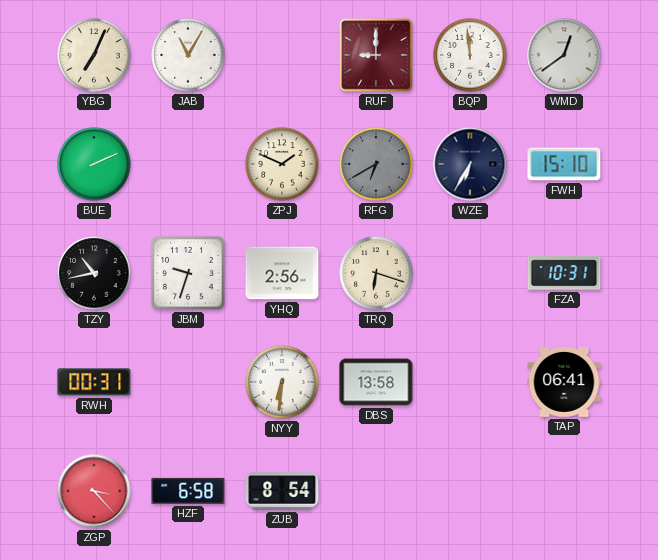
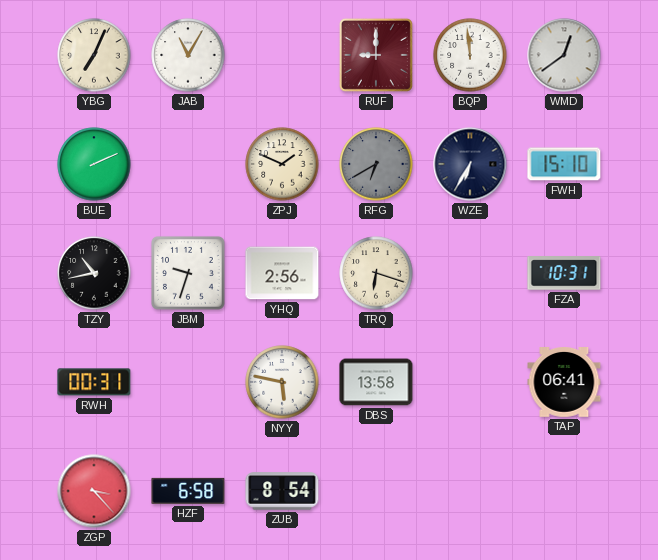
NYY: 6:31 -> 5:47 (282, 382)
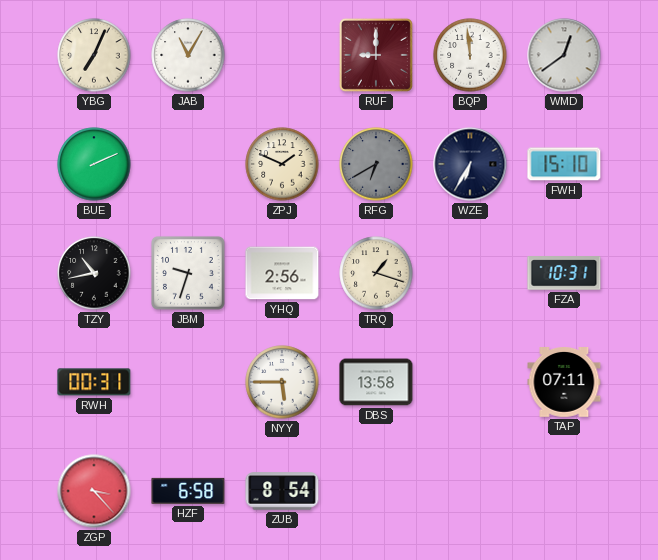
TRQ: 6:18 -> 1:18 (376, 273)
NYY: 5:47 -> 5:45 (282, 382)
TAP: 06:41 -> 07:11 (564, 383)
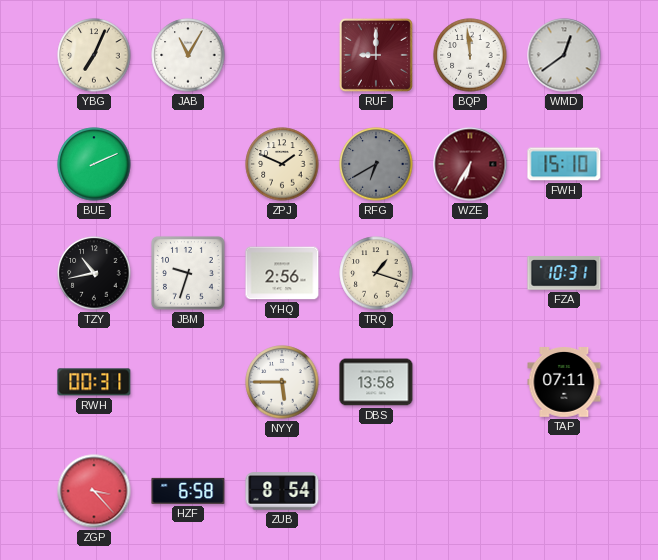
WZE dial: navy -> burgundy (470, 164)
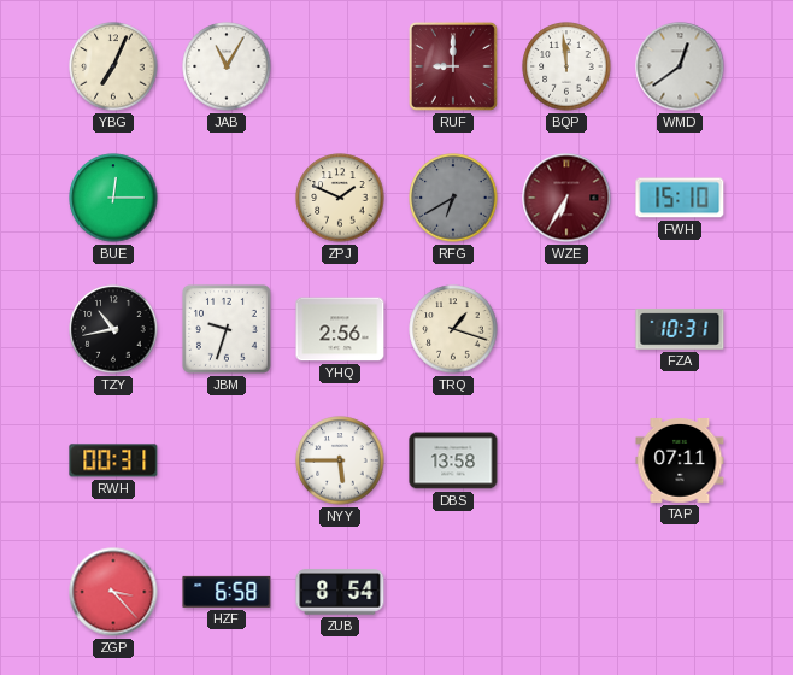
BUE: 2:11 -> 12:15 (113, 198)
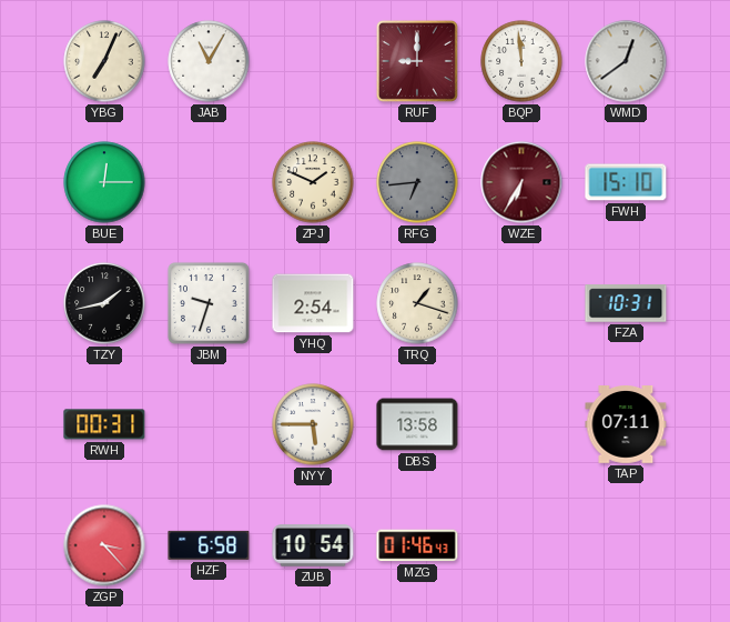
RFG: 6:40 -> 6:44 (417, 182)
TZY: 10:43 -> 1:43 (104, 303)
YHQ: 2:56 -> 2:54 (313, 303)
ZUB: 8:54 -> 10:54 (313, 545)
MZG: none -> 01:46 (417, 545)
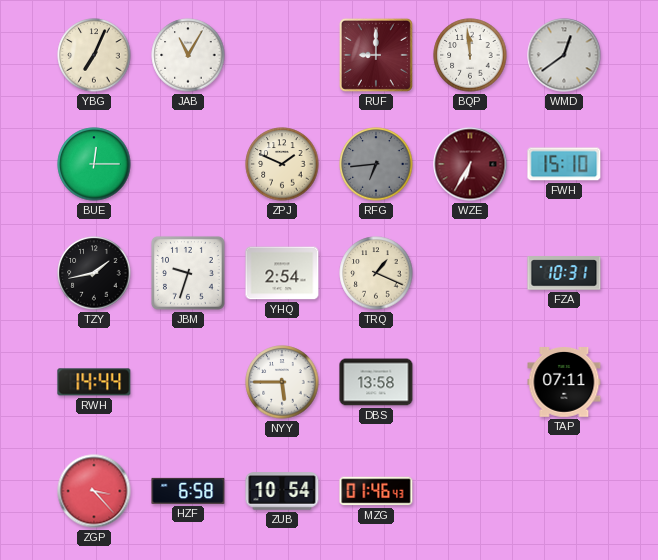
TRQ: 1:18 -> 1:19 (376, 273)
RWH: 00:31 -> 14:44 (94, 382)
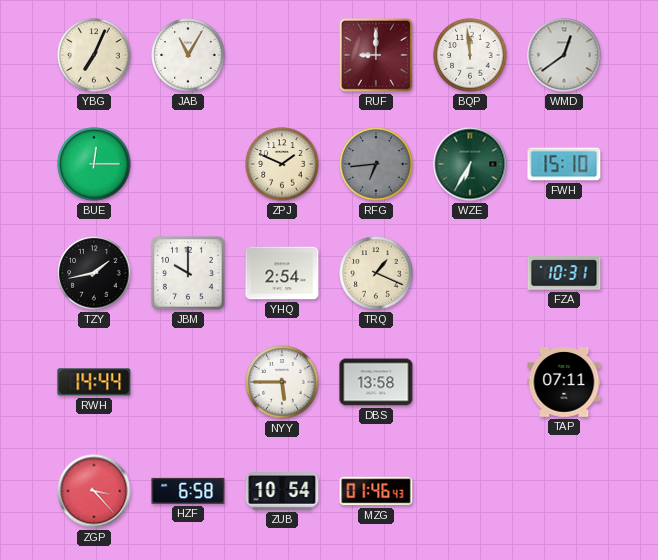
WZE dial: burgundy -> green (470, 164)
JBM: 9:33 -> 10:00 (188, 273)
